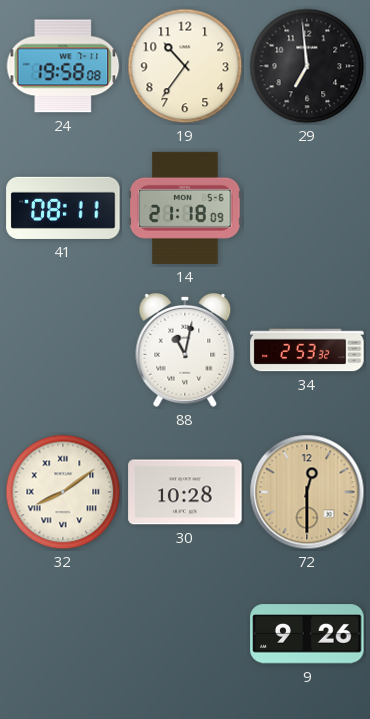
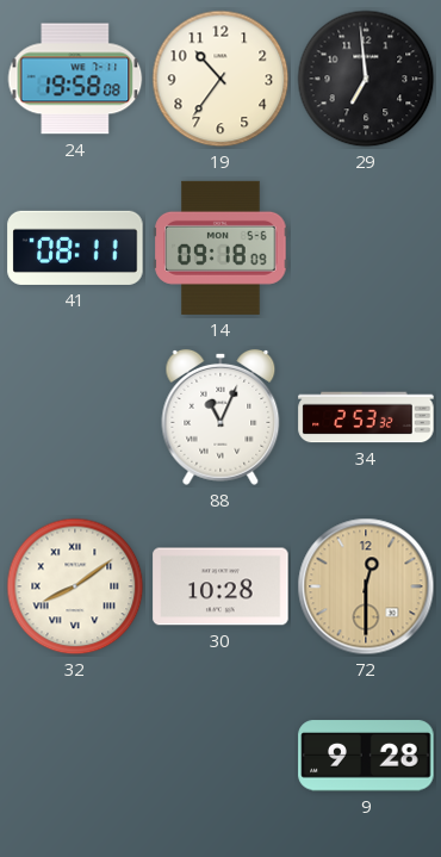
14: 21:18 -> 09:18 (220, 248)
88: 11:02 -> 11:04 (220, 417)
9: 9:26 -> 9:28 (366, 756)
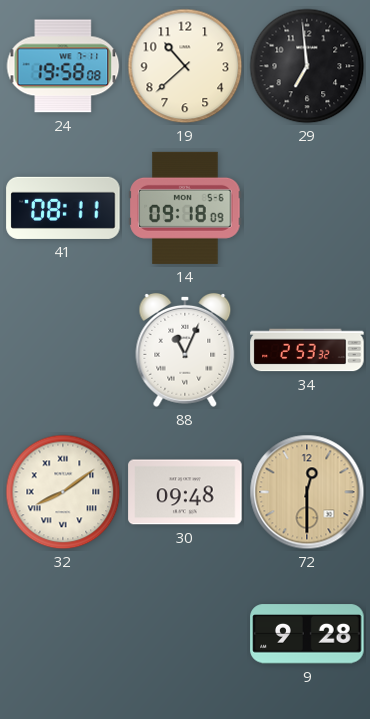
19: 10:36 -> 10:38 (185, 66)
30: 10:28 -> 09:48 (185, 492)
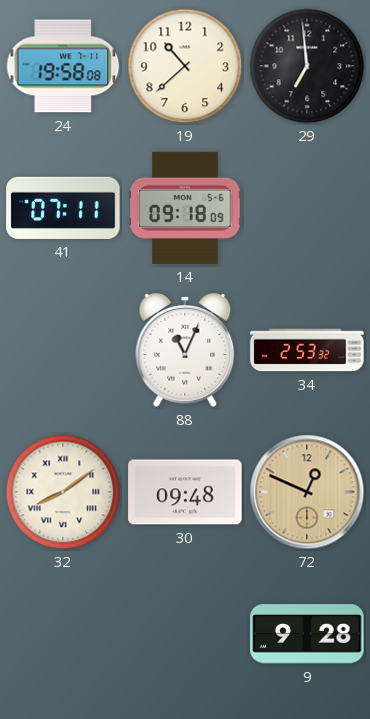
41: 08:11 -> 07:11 (63, 208)
72: 12:30 -> 12:49 (307, 492)
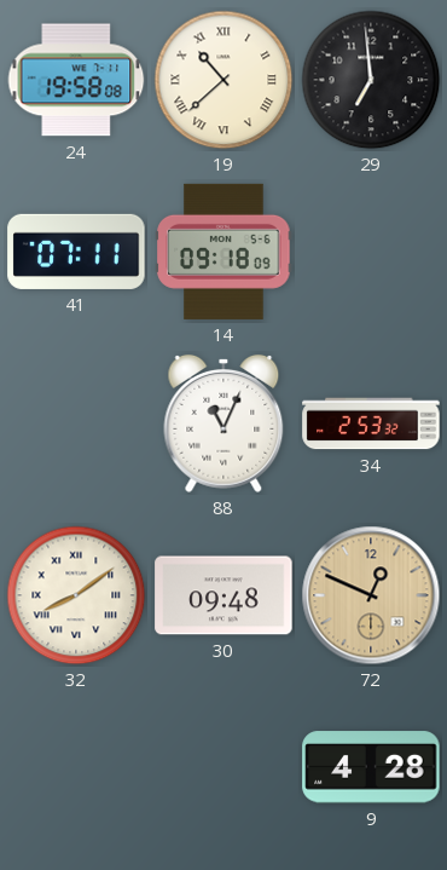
19 numerals: Arabic -> Roman (224, 80)
9: 9:28 -> 4:28 (371, 767)
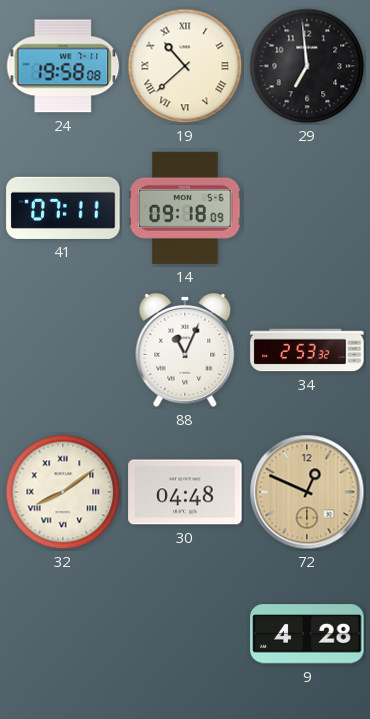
30: 09:48 -> 04:48 (185, 492)
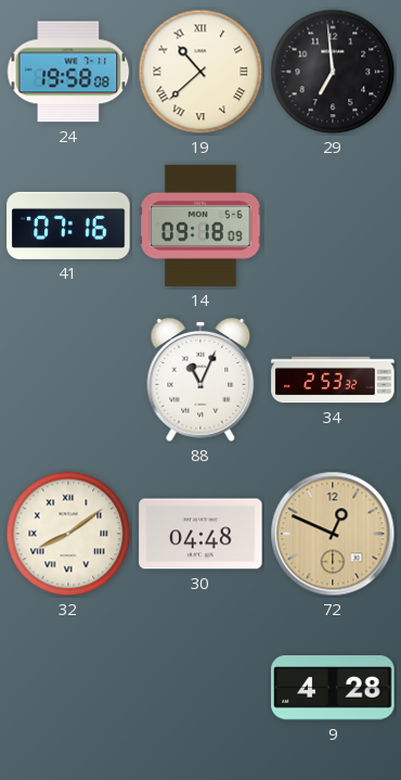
41: 07:11 -> 07:16 (68, 226)
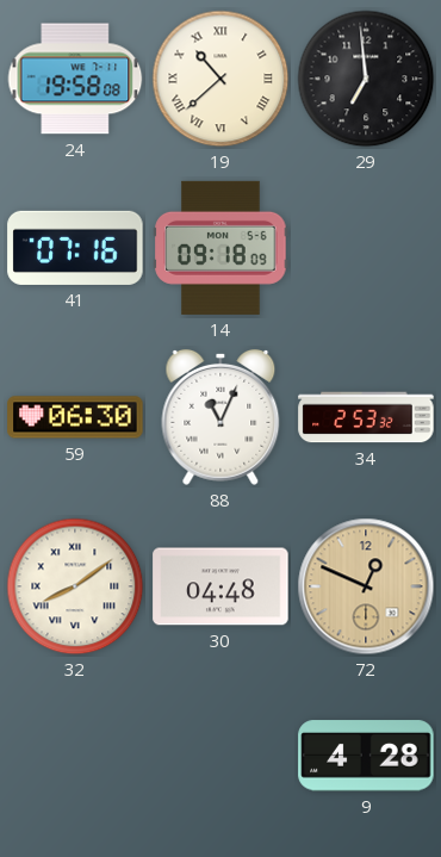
59: none -> 06:30 (75, 417)
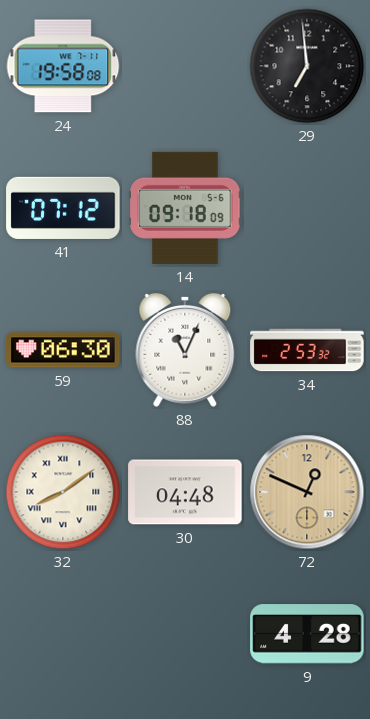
19: 10:38 -> none (220, 79)
41: 07:16 -> 07:12 (63, 208)
